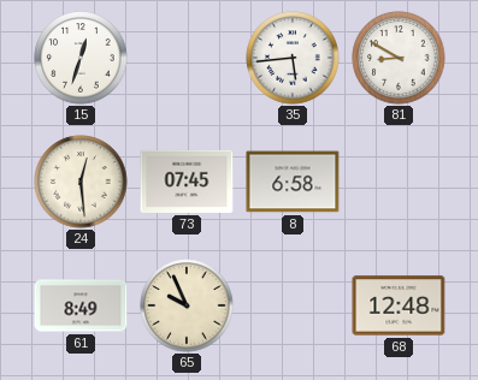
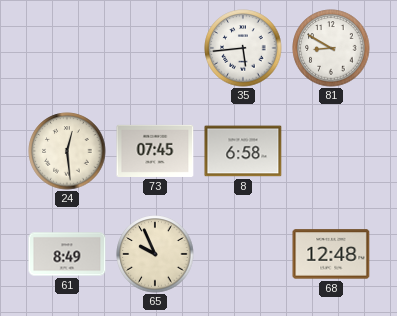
15: 12:33 -> none (81, 58)
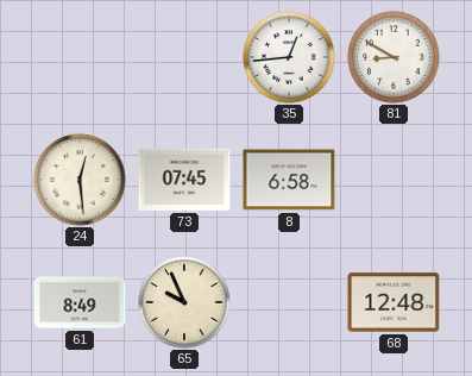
35: 5:44 -> 12:44 (289, 57)
